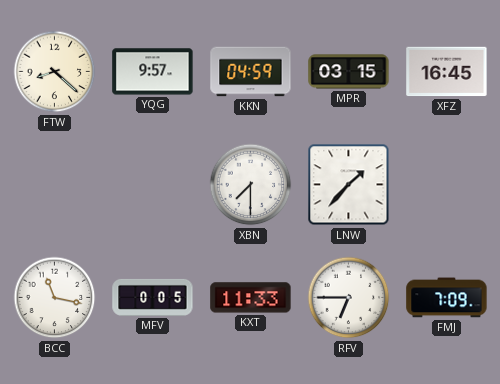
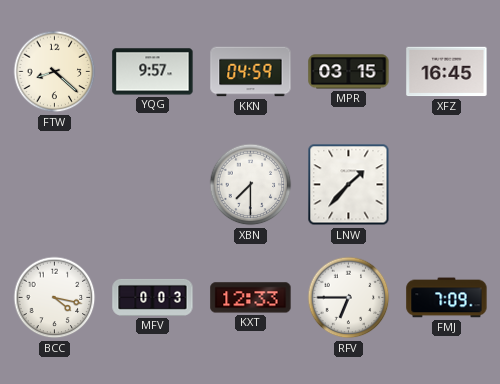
BCC: 11:17 -> 4:17 (55, 298)
MFV: 0:05 -> 0:03 (153, 297)
KXT: 11:33 -> 12:33 (251, 298)
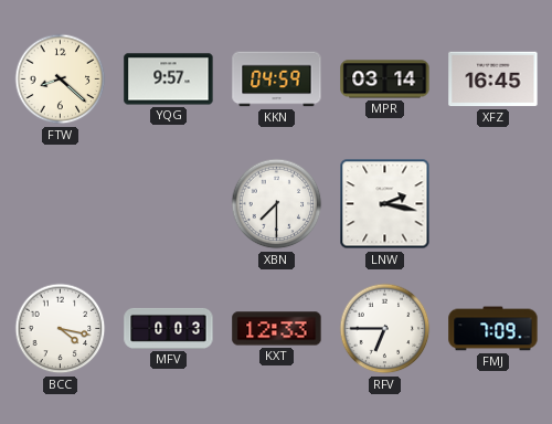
MPR: 03:15 -> 03:14 (385, 79)
LNW: 1:37 -> 2:17 (385, 204)
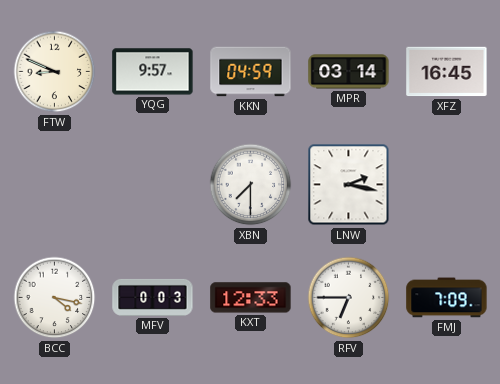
FTW: 8:22 -> 8:49 (55, 72)
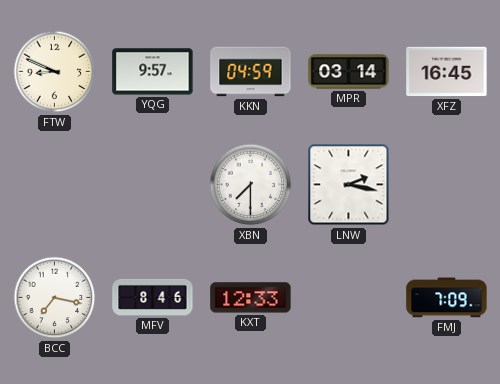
BCC: 4:17 -> 7:17 (55, 298)
MFV: 0:03 -> 8:46 (153, 297)
RFV: 6:45 -> none (349, 298)
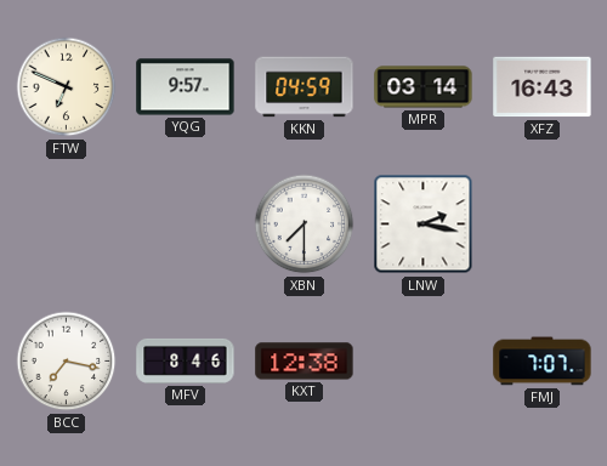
FTW: 8:49 -> 6:49 (67, 87)
XFZ: 16:45 -> 16:43 (543, 87)
KXT: 12:33 -> 12:38 (305, 362)
FMJ: 7:09 -> 7:07 (543, 362)
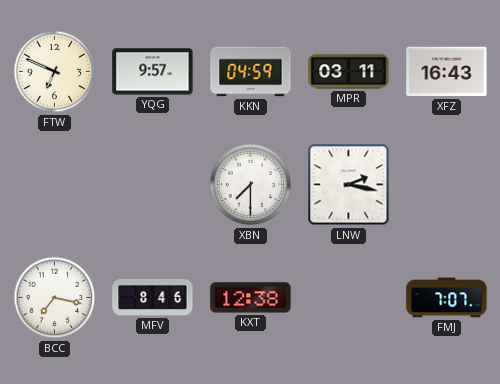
MPR: 03:14 -> 03:11 (349, 72)
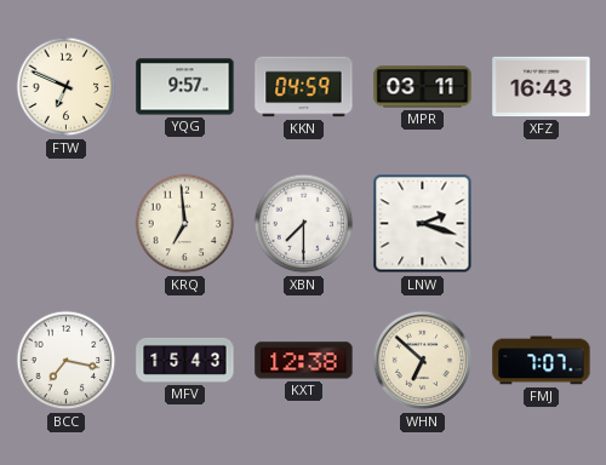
KRQ: none -> 6:59 (185, 224)
LNW: 2:17 -> 2:18 (423, 224)
MFV: 8:46 -> 15:43 (185, 360)
WHN: none -> 6:52 (423, 361)
